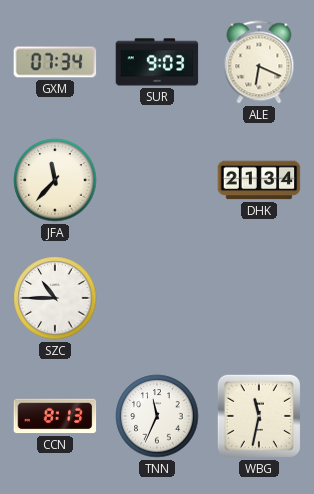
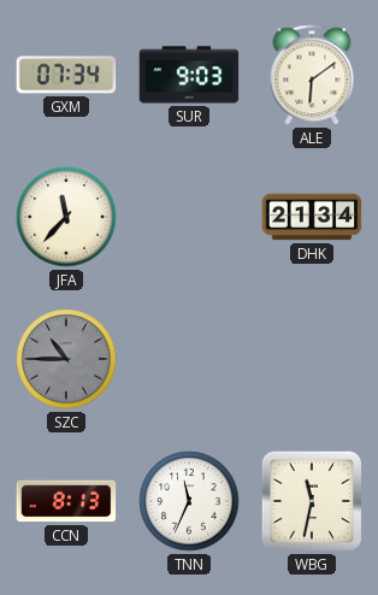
ALE: 6:19 -> 6:09 (312, 75)
SZC dial: white -> grey (66, 359)
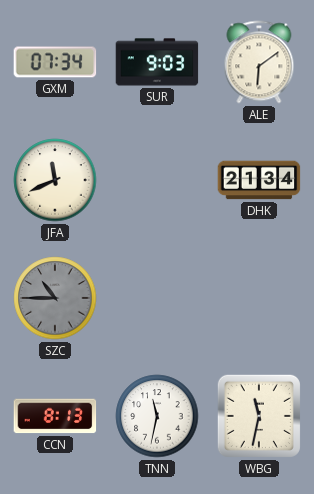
JFA: 11:37 -> 11:41 (55, 180)
TNN: 11:34 -> 11:32 (157, 416)
